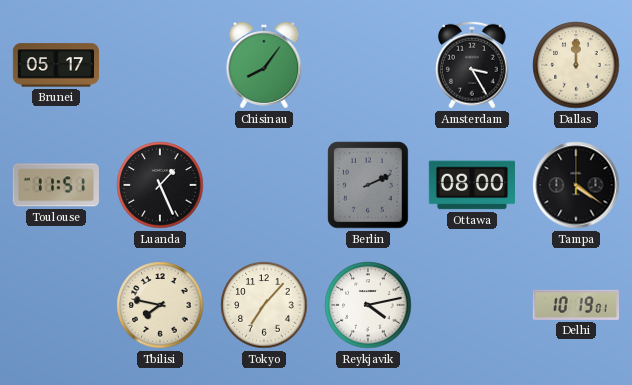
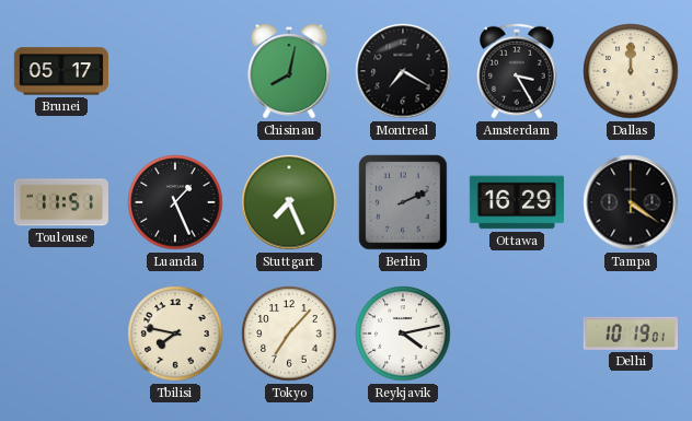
Chisinau: 8:06 -> 8:02 (289, 71)
Montreal: none -> 7:20 (403, 71)
Stuttgart: none -> 7:26 (289, 202)
Ottawa: 08:00 -> 16:29 (516, 202)
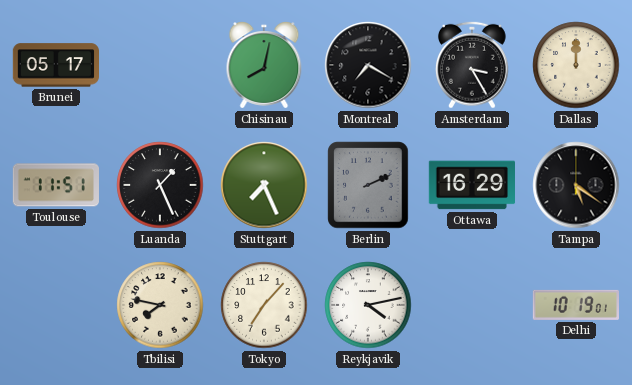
Tampa: 4:21 -> 5:21 (576, 185)
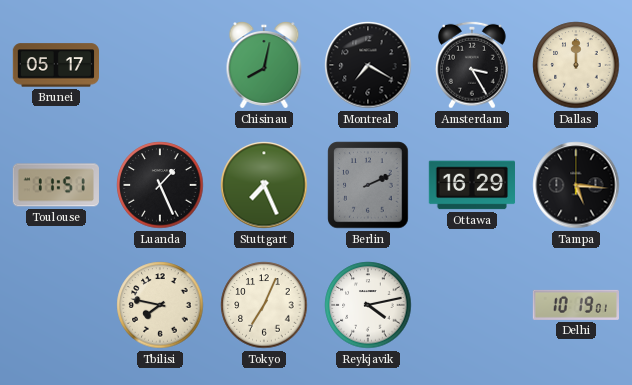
Tampa: 5:21 -> 5:16 (576, 185)
Tokyo: 7:07 -> 7:04 (264, 305)
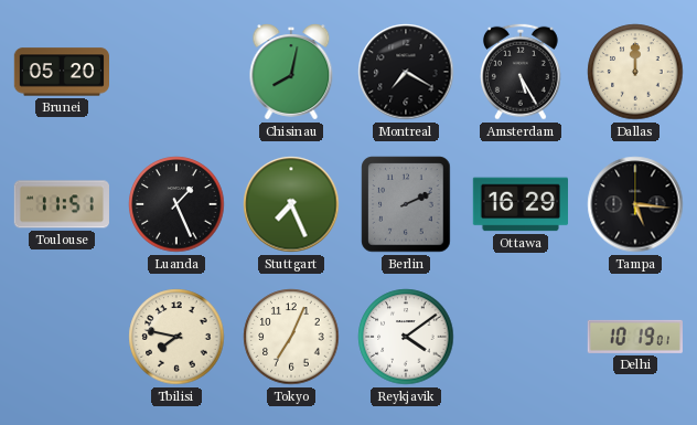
Brunei: 05:17 -> 05:20 (61, 72)
Amsterdam: 3:25 -> 5:25 (521, 72)
Reykjavik: 4:13 -> 4:09 (406, 337)
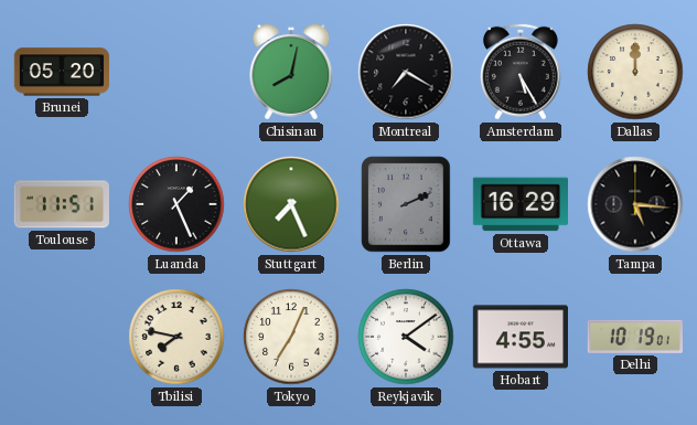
Hobart: none -> 4:55 (519, 337)
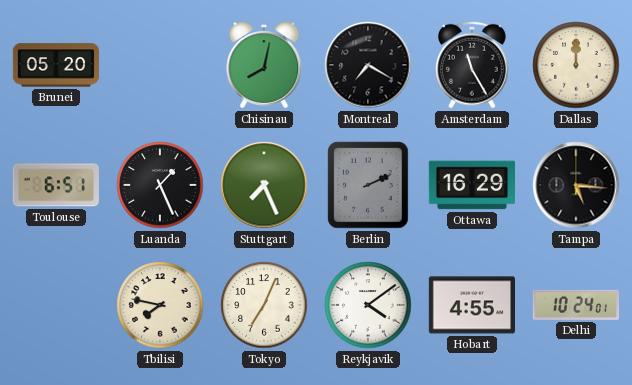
Amsterdam: 5:25 -> 11:25 (472, 65)
Toulouse: 11:51 -> 6:51 (56, 185)
Delhi: 10:19 -> 10:24 (576, 305)
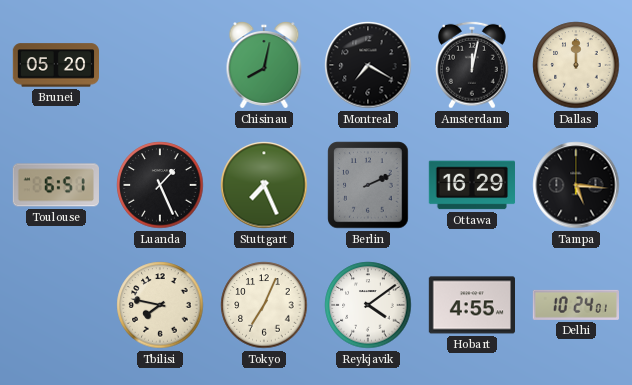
Amsterdam: 11:25 -> 12:02 (472, 65)
